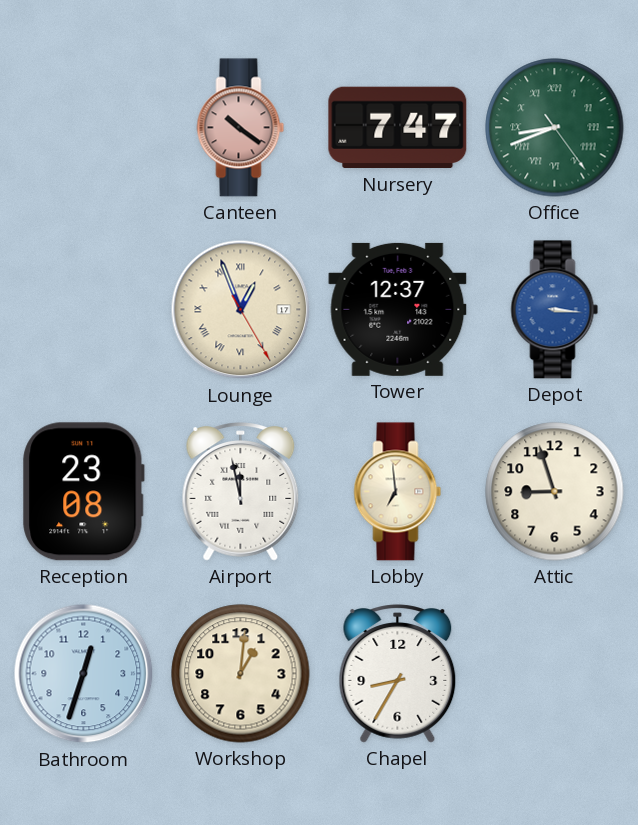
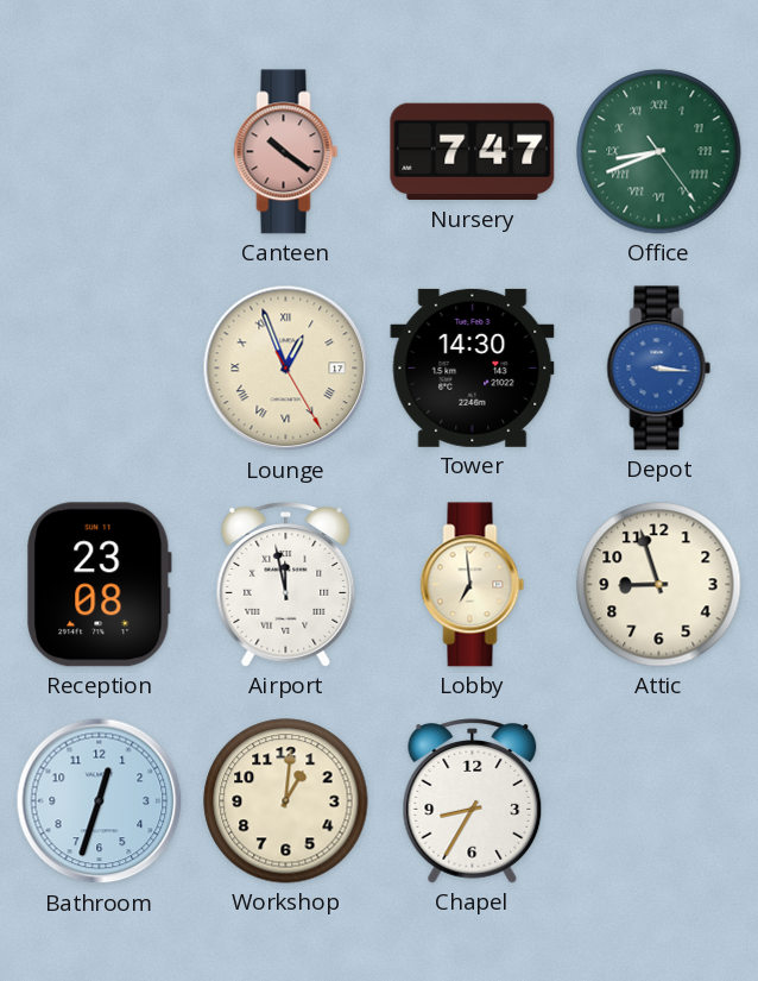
Tower: 12:37 -> 14:30 (473, 367)
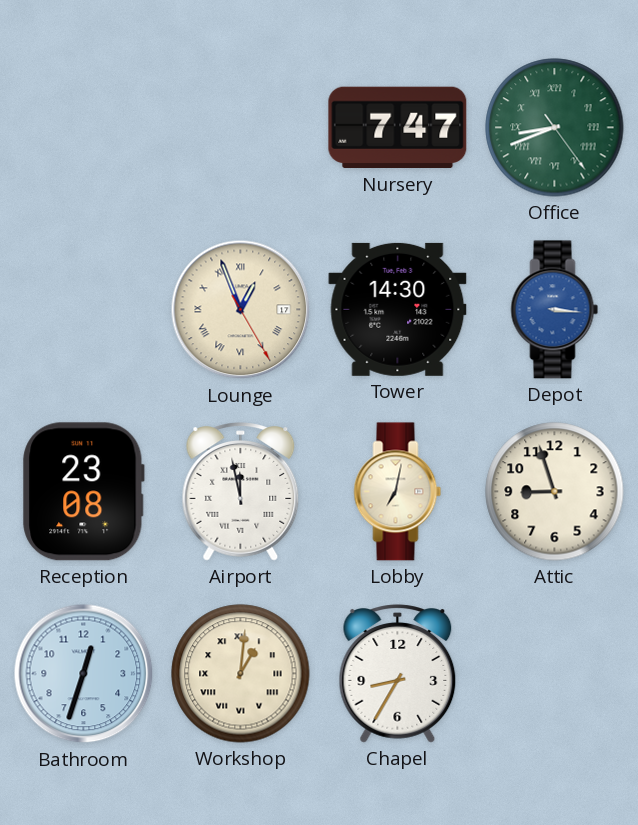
Canteen: 10:21 -> none (286, 152)
Lobby: 6:59 -> 7:02 (398, 492)
Workshop numerals: Arabic -> Roman (241, 674)
